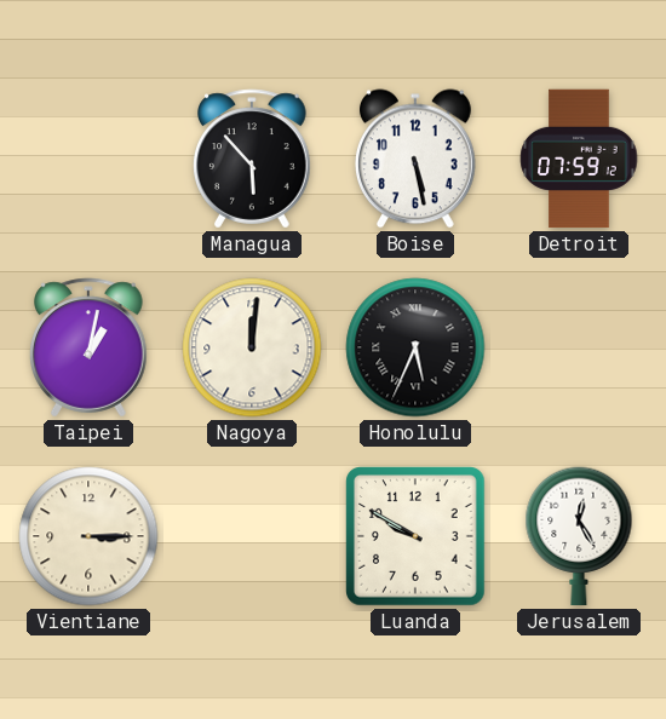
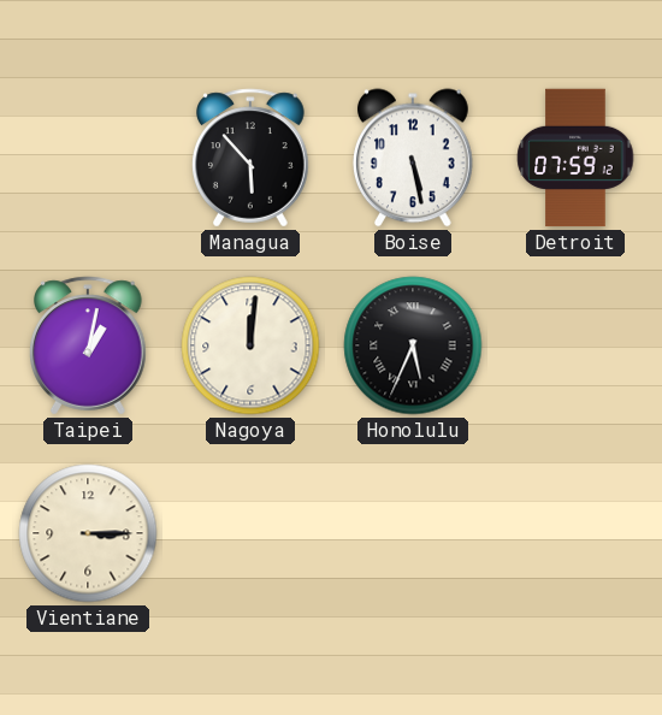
Luanda: 9:50 -> none (415, 536)
Jerusalem: 12:25 -> none (579, 536)
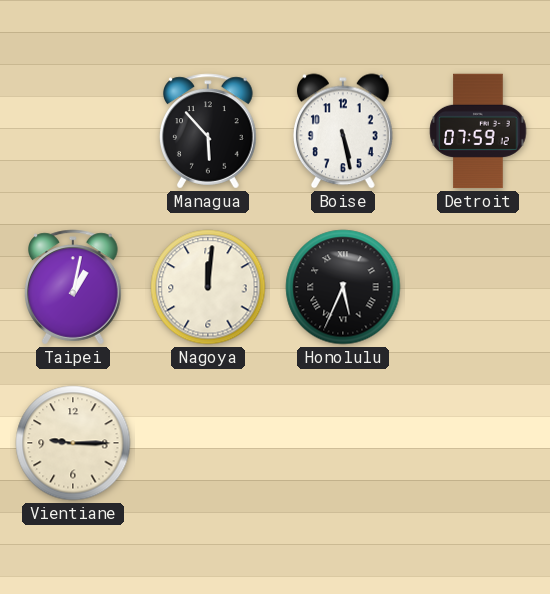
Vientiane: 3:15 -> 9:15 (73, 443)
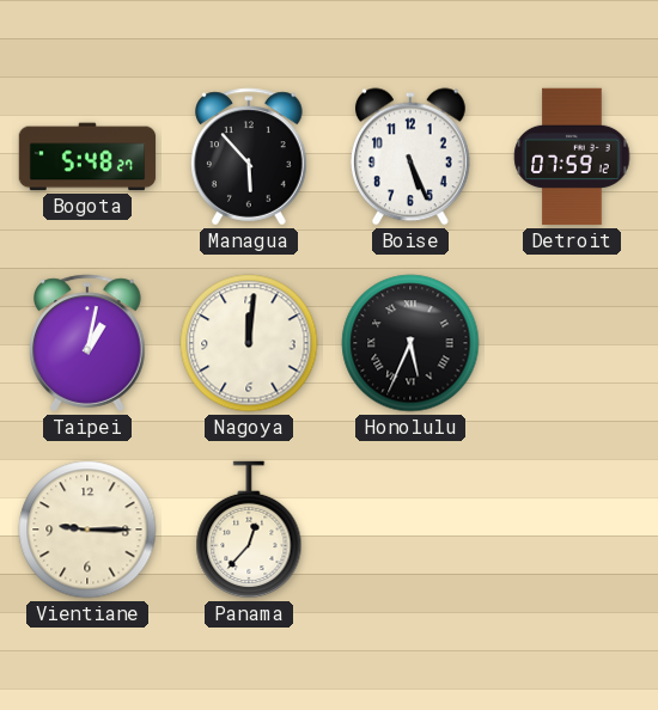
Bogota: none -> 5:48 (87, 157)
Boise: 5:28 -> 5:26 (410, 157)
Panama: none -> 12:37 (249, 530)
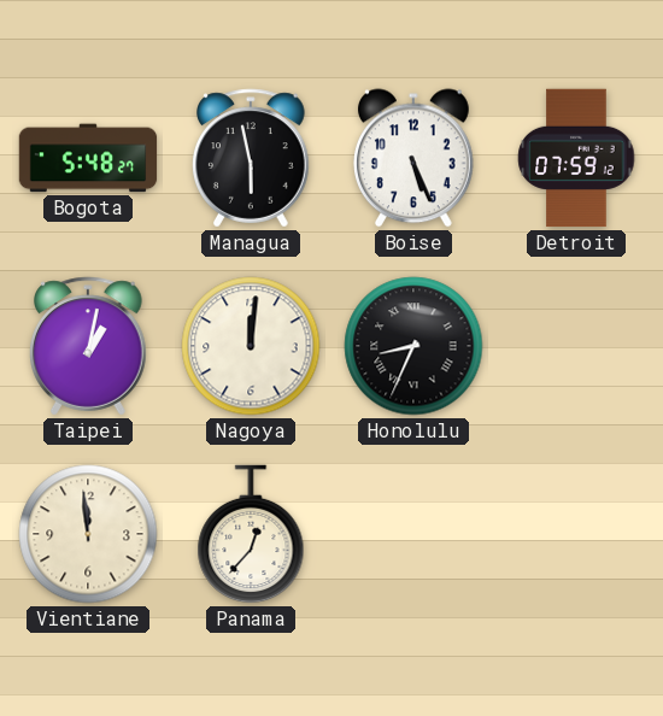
Managua: 5:53 -> 5:58 (251, 158)
Honolulu: 5:34 -> 8:34 (413, 346)
Vientiane: 9:15 -> 11:59 (88, 534)
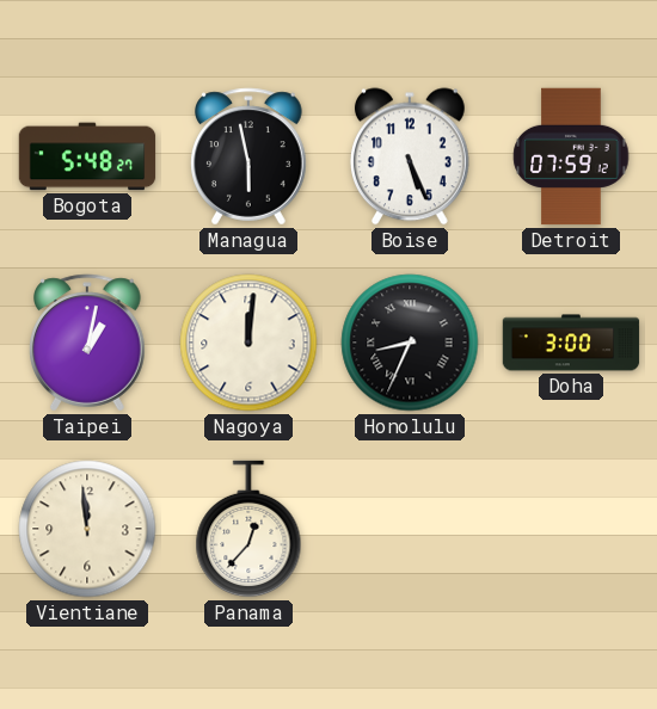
Doha: none -> 3:00 (571, 343)
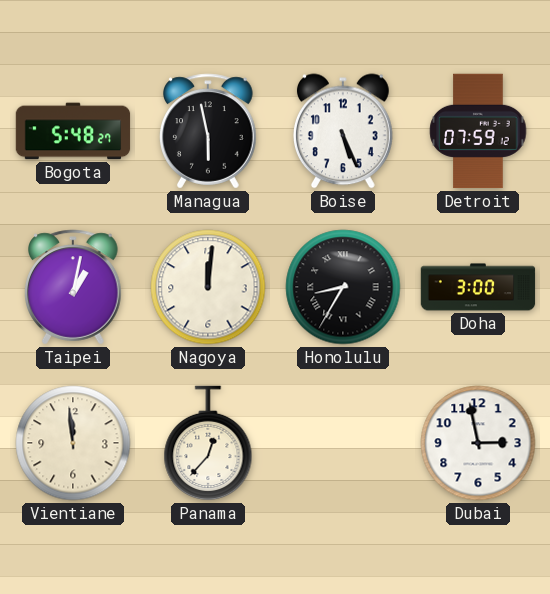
Honolulu: 8:34 -> 8:35 (343, 287)
Dubai: none -> 2:58 (478, 443)
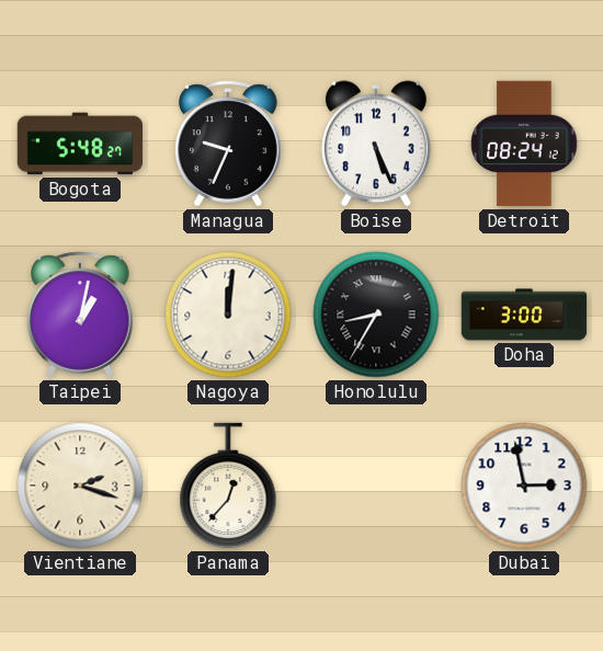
Managua: 5:58 -> 9:34 (228, 144)
Detroit: 07:59 -> 08:24 (524, 144)
Vientiane: 11:59 -> 2:18 (80, 486)
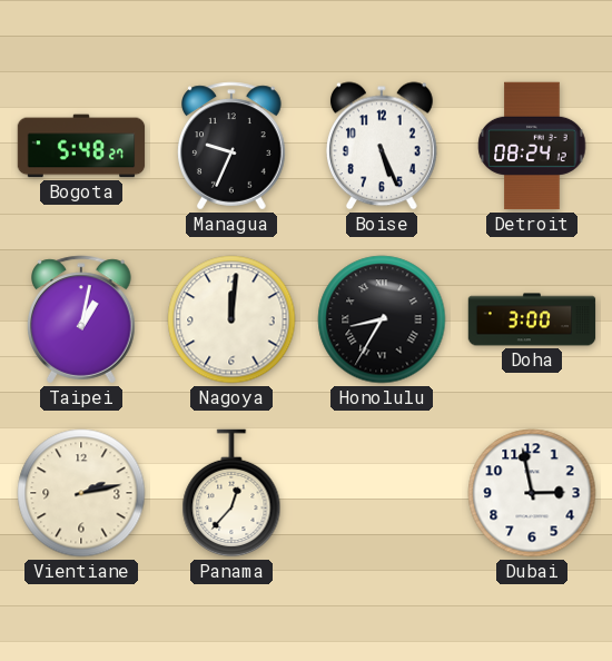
Vientiane: 2:18 -> 2:13 (81, 493)
